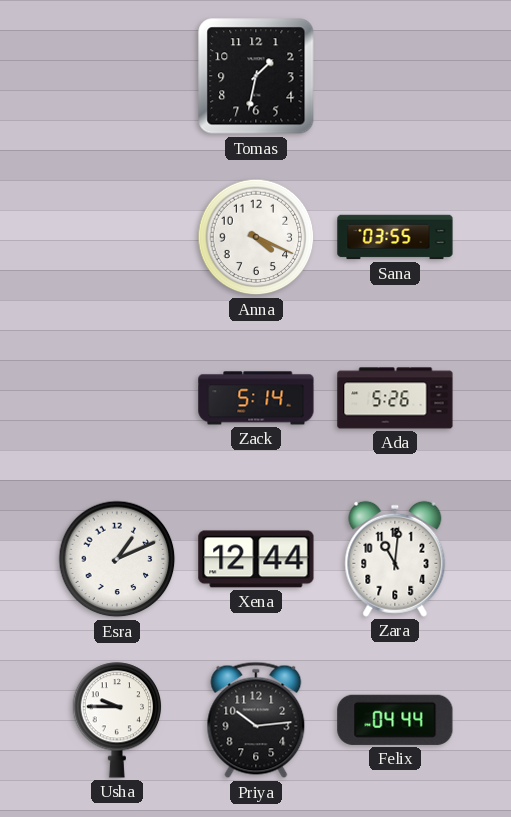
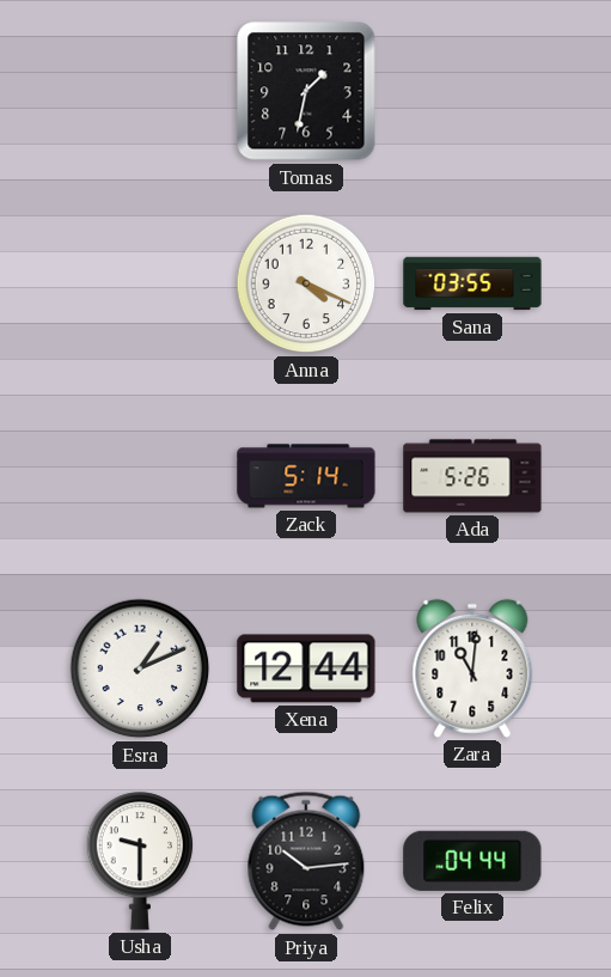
Usha: 9:45 -> 9:30 (140, 861)
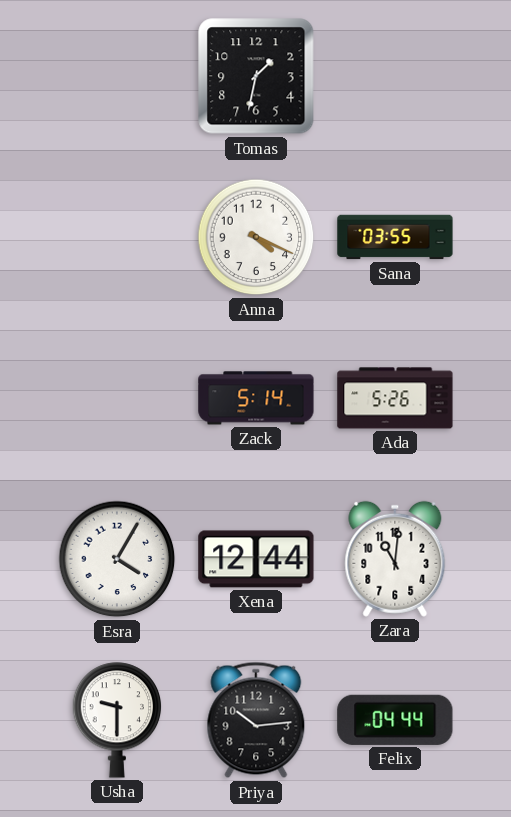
Esra: 1:11 -> 4:05 (117, 559)
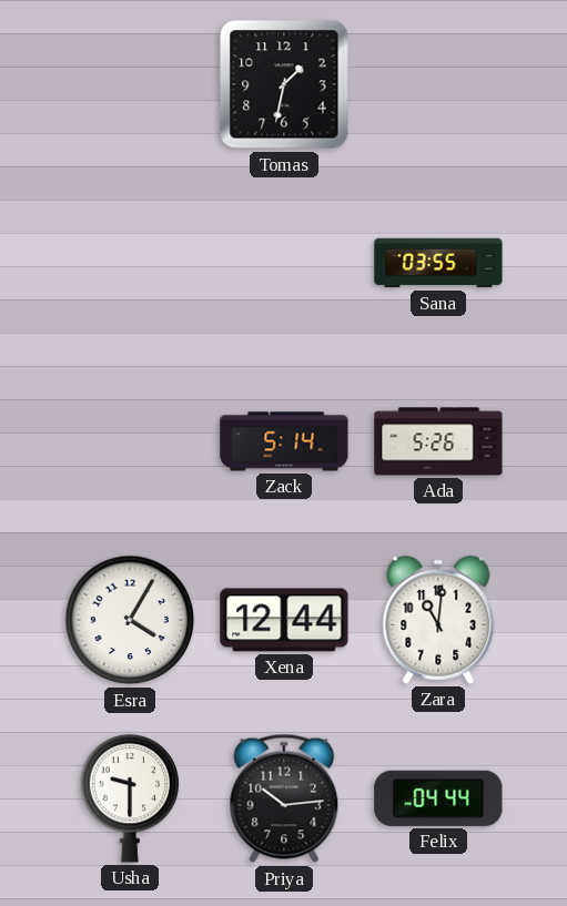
Anna: 4:19 -> none (256, 237)
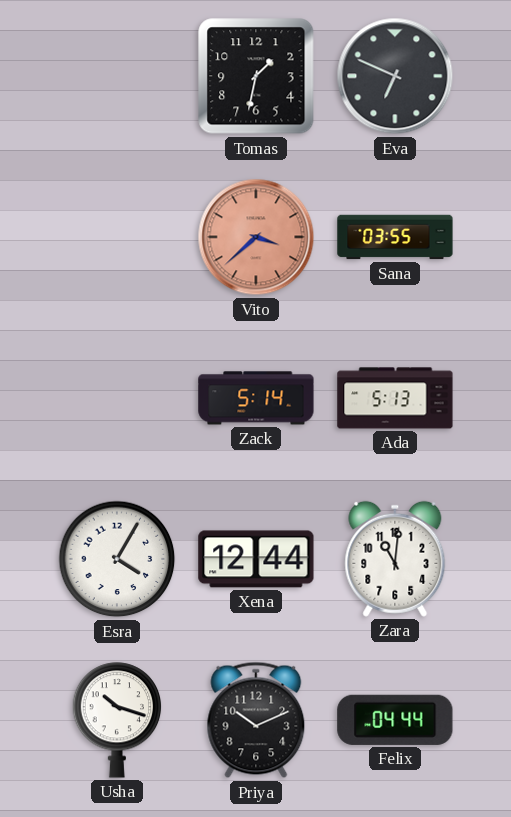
Eva: none -> 6:49 (395, 76)
Vito: none -> 3:38 (256, 237)
Ada: 5:26 -> 5:13 (395, 398)
Usha: 9:30 -> 10:18 (117, 720)
Priya: 10:14 -> 10:11 (256, 720)
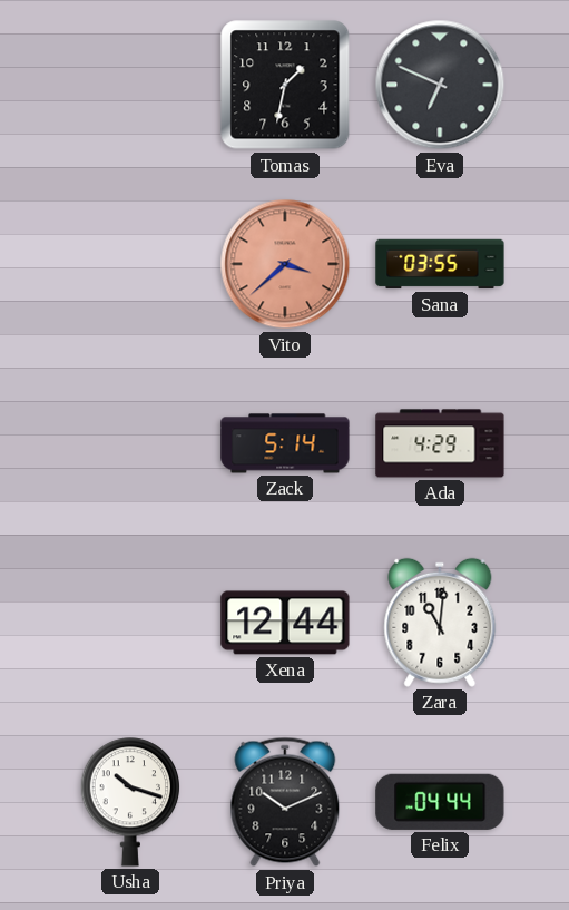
Ada: 5:13 -> 4:29 (440, 443)
Esra: 4:05 -> none (117, 559)
